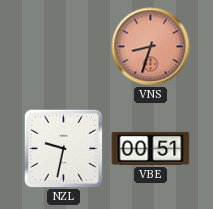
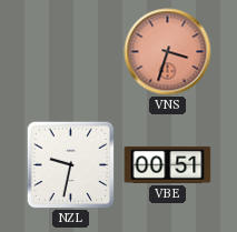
VNS: 8:33 -> 3:33 (168, 52)
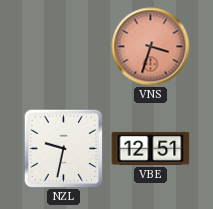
VBE: 00:51 -> 12:51 (151, 148)
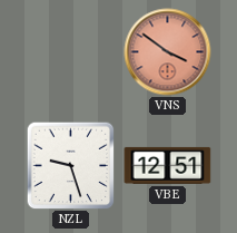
VNS: 3:33 -> 3:51 (168, 52)
NZL: 9:32 -> 9:27 (70, 165)
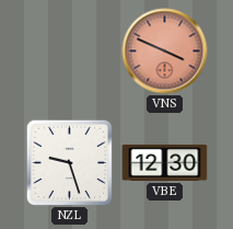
VNS: 3:51 -> 3:49 (165, 51)
VBE: 12:51 -> 12:30 (165, 162)
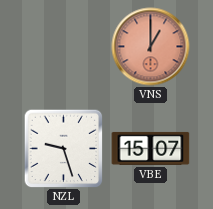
VNS: 3:49 -> 1:00 (151, 47)
VBE: 12:30 -> 15:07 (151, 148)
